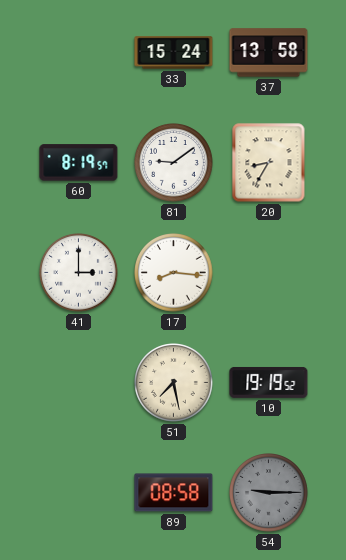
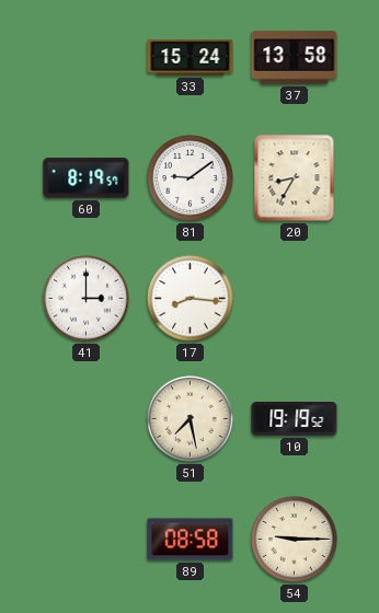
54 dial: grey -> cream (295, 540)
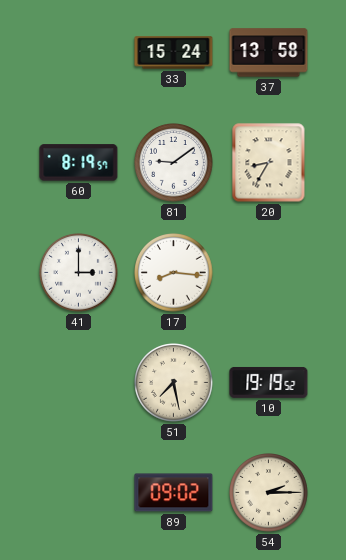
89: 08:58 -> 09:02 (174, 493)
54: 9:15 -> 2:15 (269, 493)
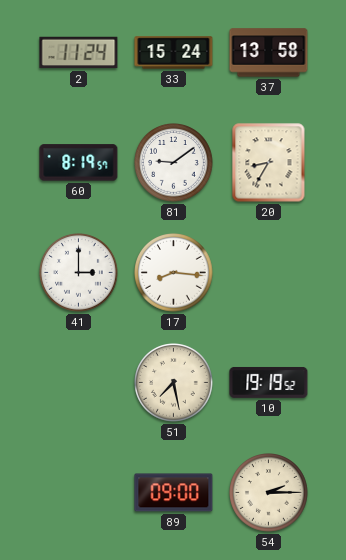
2: none -> 11:24 (79, 53)
89: 09:02 -> 09:00 (174, 493)
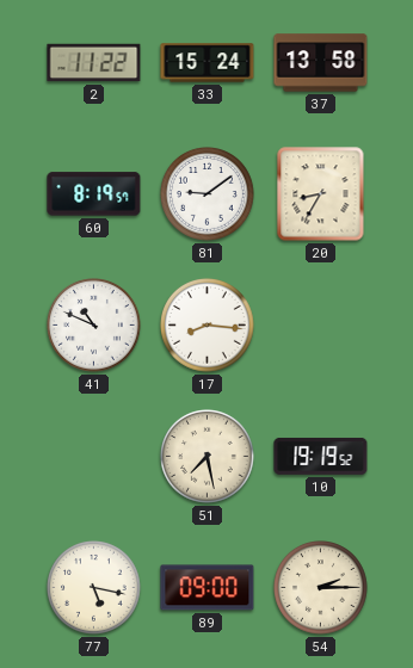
2: 11:24 -> 11:22 (94, 63)
41: 3:00 -> 10:49 (94, 326)
77: none -> 5:17 (94, 588)
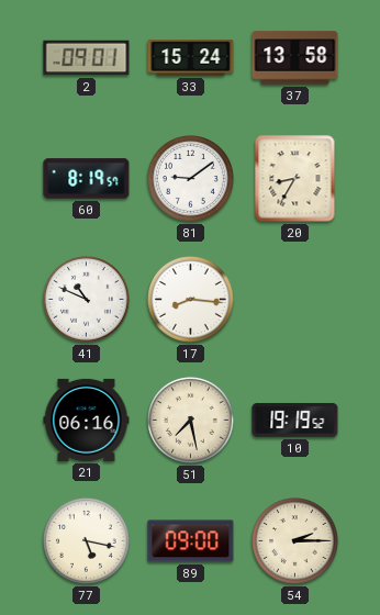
2: 11:22 -> 09:01 (87, 58)
21: none -> 06:16 (87, 420)
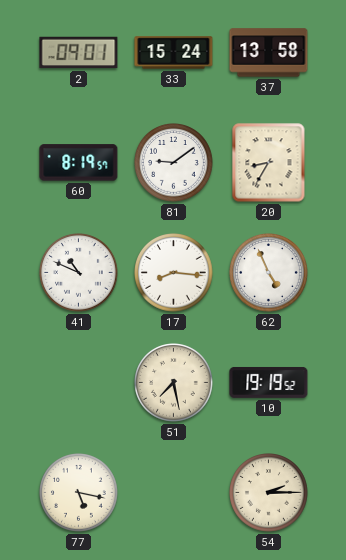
62: none -> 4:56 (269, 273)
21: 06:16 -> none (87, 420)
89: 09:00 -> none (191, 541)
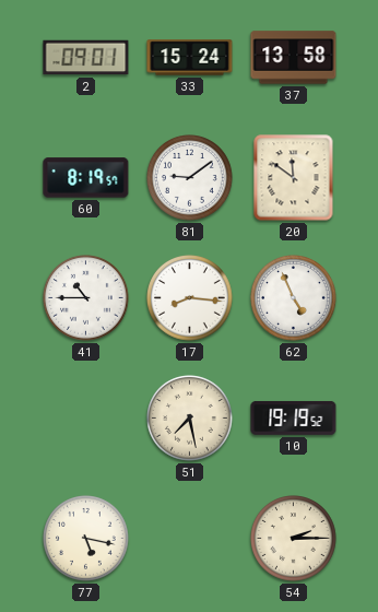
20: 8:35 -> 11:51 (294, 178)
41: 10:49 -> 10:45 (86, 298)
